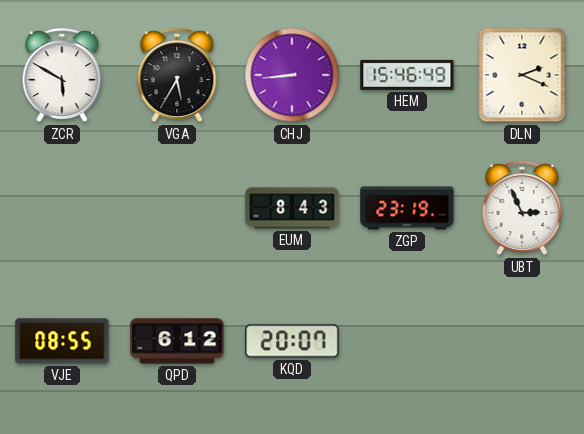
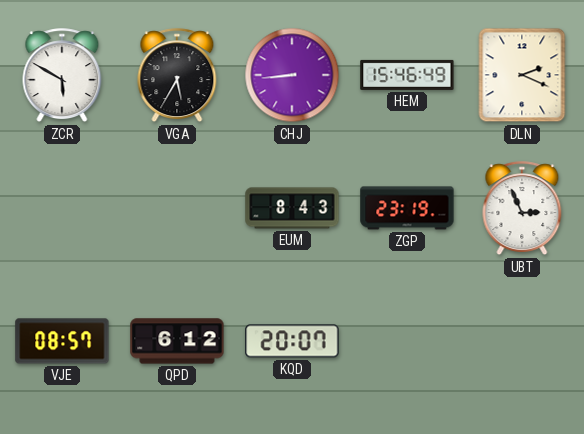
VJE: 08:55 -> 08:57 (62, 341)
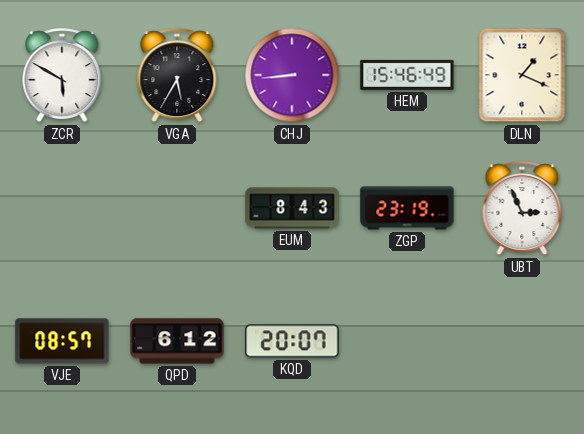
DLN: 2:19 -> 1:19 (522, 75)
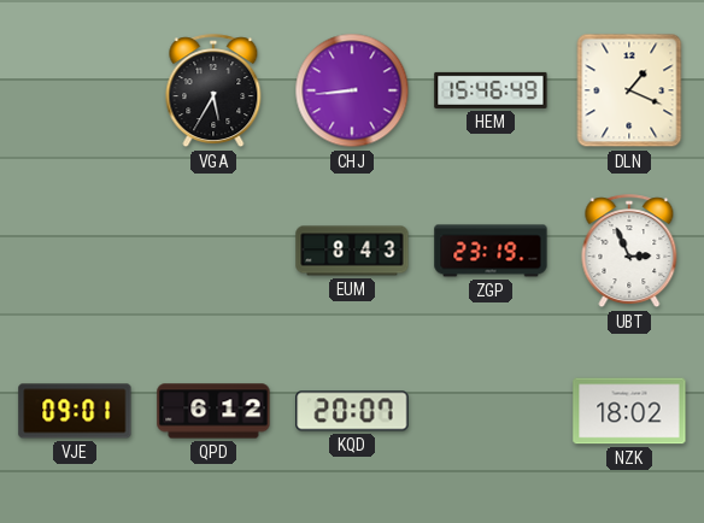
ZCR: 5:50 -> none (62, 76)
VJE: 08:57 -> 09:01 (75, 411)
NZK: none -> 18:02 (629, 411)
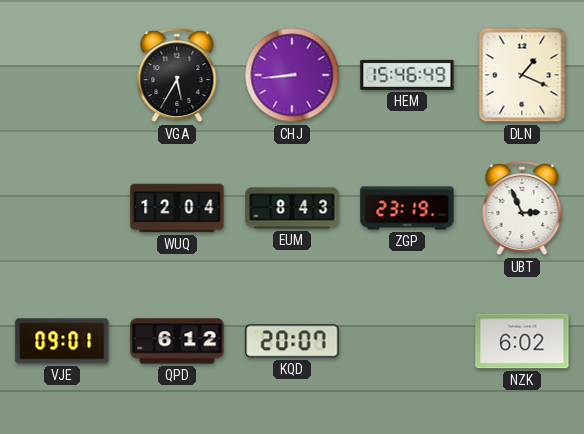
WUQ: none -> 12:04 (177, 208)
NZK: 18:02 -> 6:02 (522, 341)
